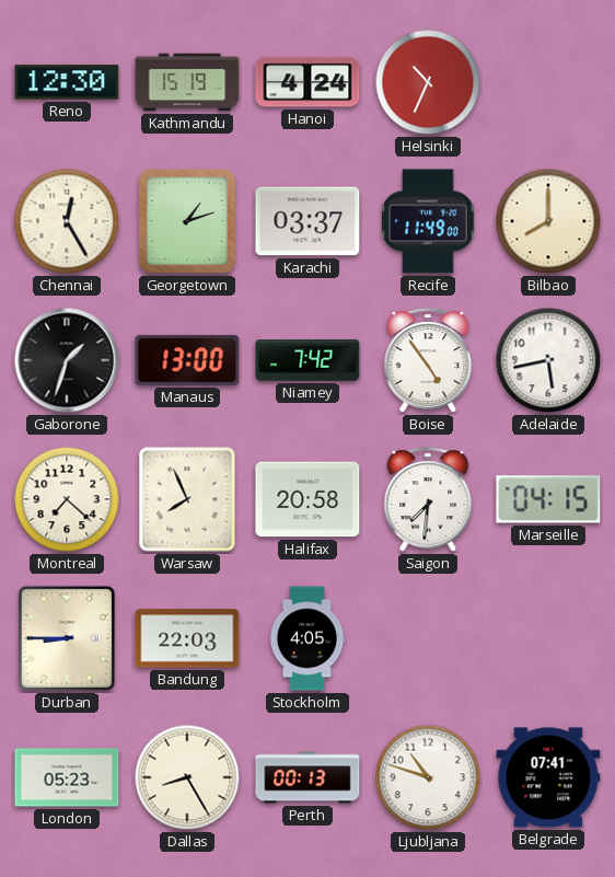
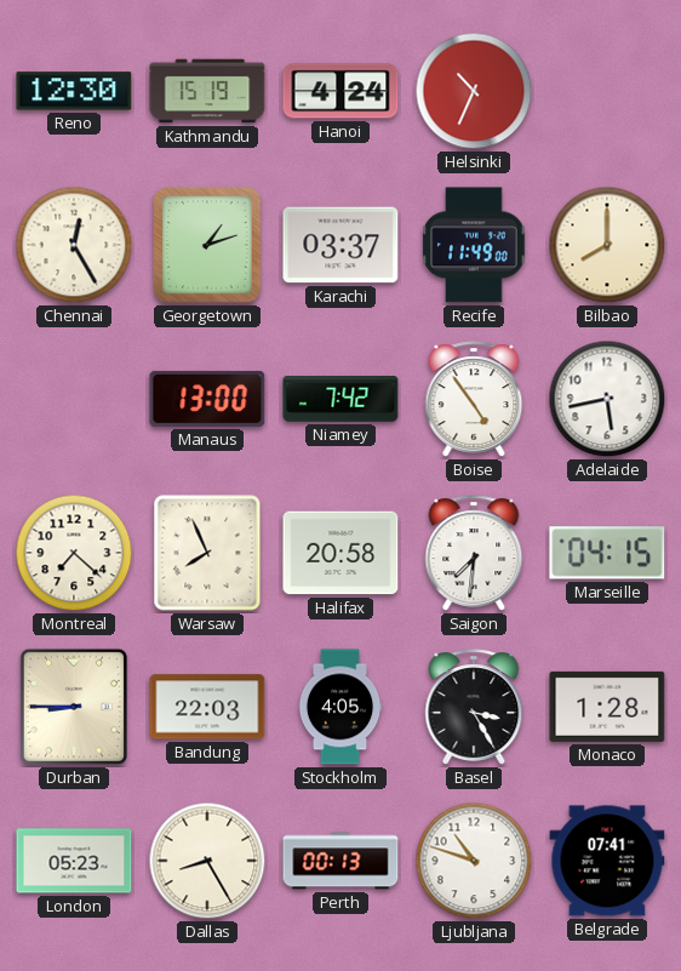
Gaborone: 1:33 -> none (67, 360)
Basel: none -> 3:25 (474, 707)
Monaco: none -> 1:28 (607, 707)
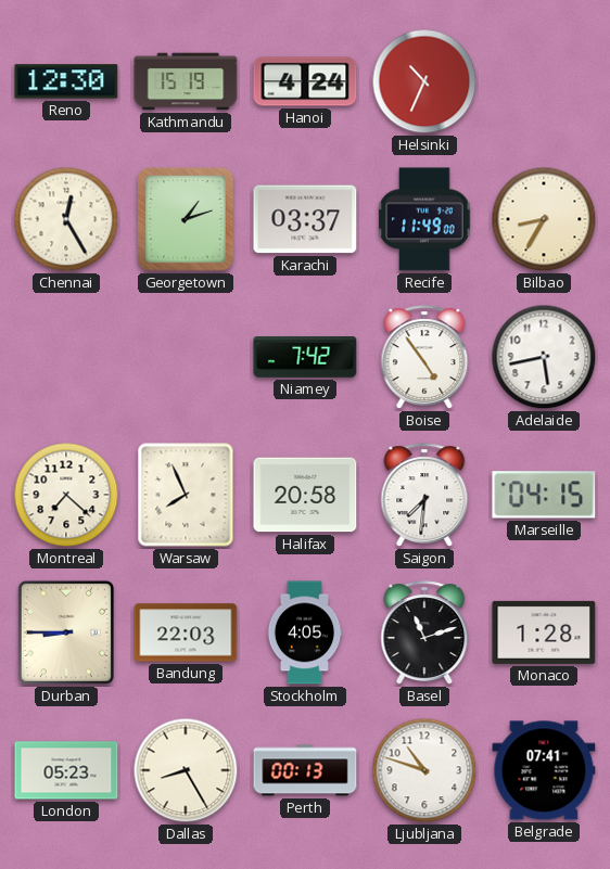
Bilbao: 8:00 -> 8:35 (544, 219)
Manaus: 13:00 -> none (207, 399)
Basel: 3:25 -> 11:12 (424, 632)
